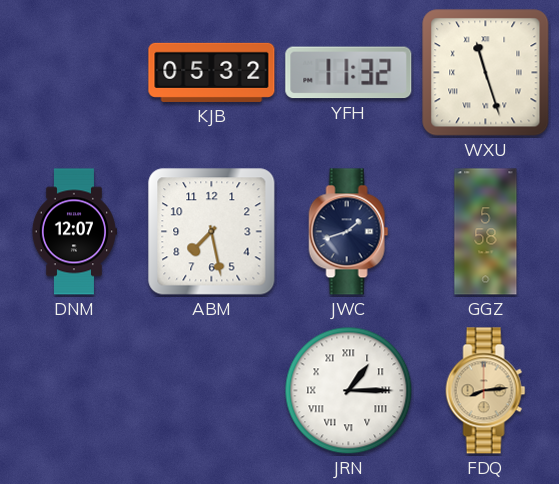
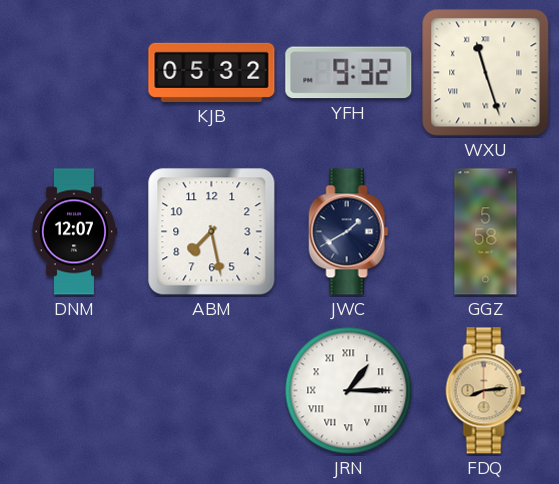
YFH: 11:32 -> 9:32 (349, 73)
JWC: 1:42 -> 1:40 (349, 232)
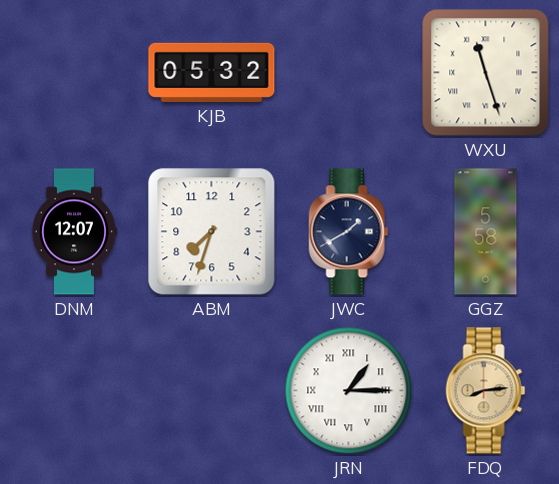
YFH: 9:32 -> none (349, 73)
ABM: 7:28 -> 7:33 (212, 232)
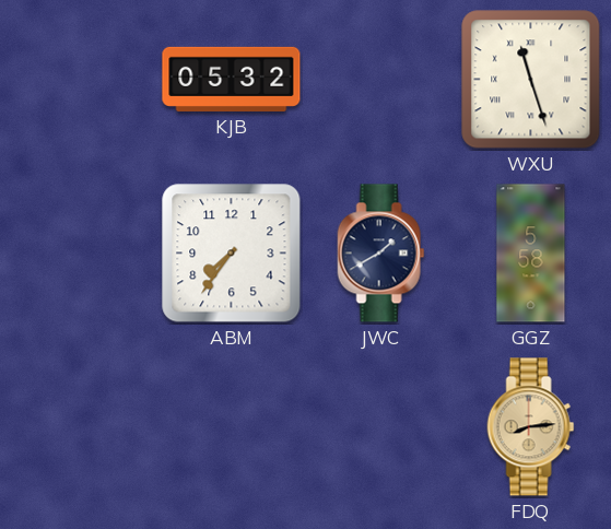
DNM: 12:07 -> none (74, 232)
ABM: 7:33 -> 7:36 (232, 254)
JRN: 1:15 -> none (349, 391)
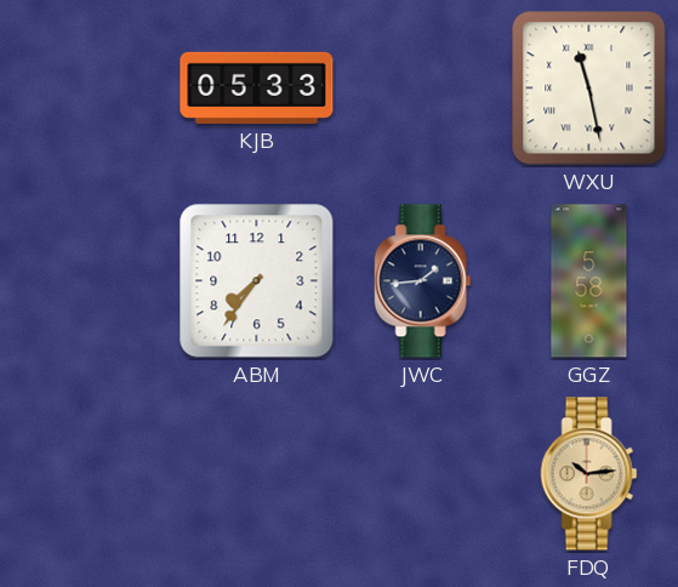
KJB: 05:32 -> 05:33 (257, 87)
WXU: 11:27 -> 11:28 (589, 89)
JWC: 1:40 -> 1:44 (423, 281)
FDQ: 8:14 -> 10:14 (589, 474)
